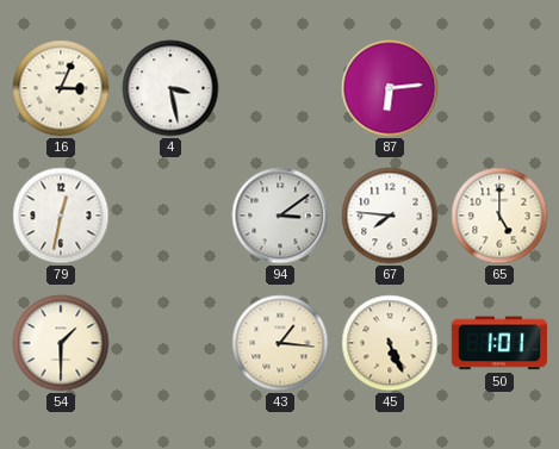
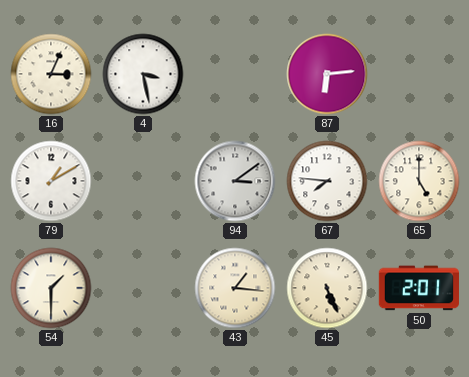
79: 12:32 -> 1:10 (51, 181)
50: 1:01 -> 2:01 (419, 288)
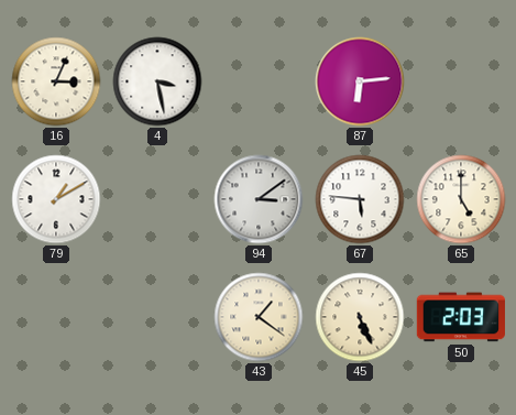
67: 7:46 -> 5:46 (360, 199)
54: 1:30 -> none (51, 288)
43: 1:16 -> 1:21 (259, 317)
50: 2:01 -> 2:03 (461, 317)
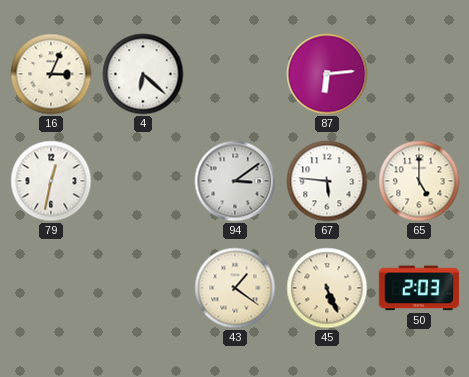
4: 3:28 -> 6:22 (143, 74)
79: 1:10 -> 12:32 (51, 181)
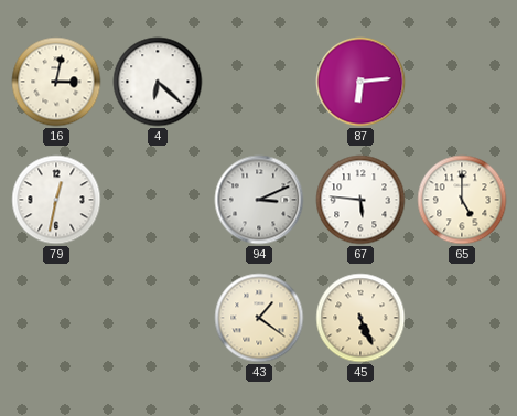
16: 3:04 -> 3:02 (56, 82)
94: 3:09 -> 3:11 (259, 200)
50: 2:03 -> none (419, 288)
